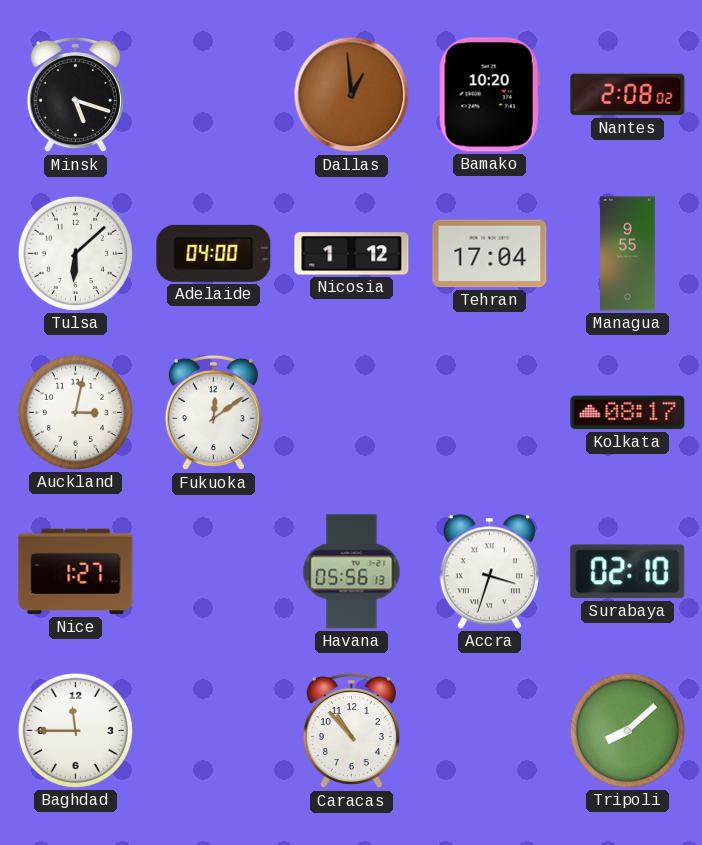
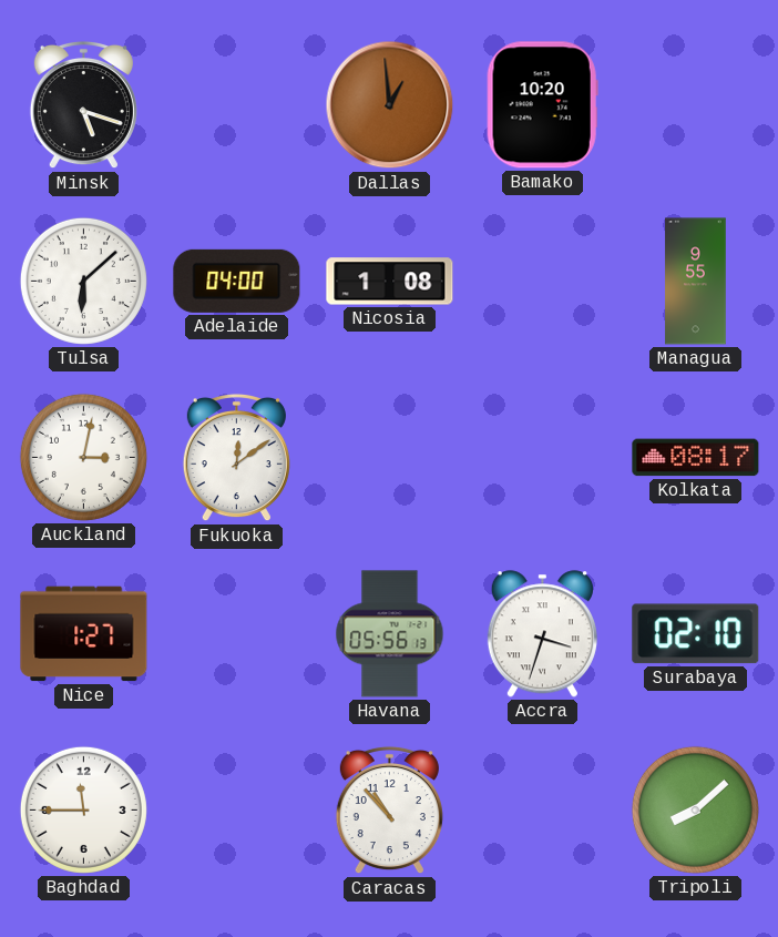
Nantes: 2:08 -> none (628, 95)
Nicosia: 1:12 -> 1:08 (390, 282)
Tehran: 17:04 -> none (490, 254)
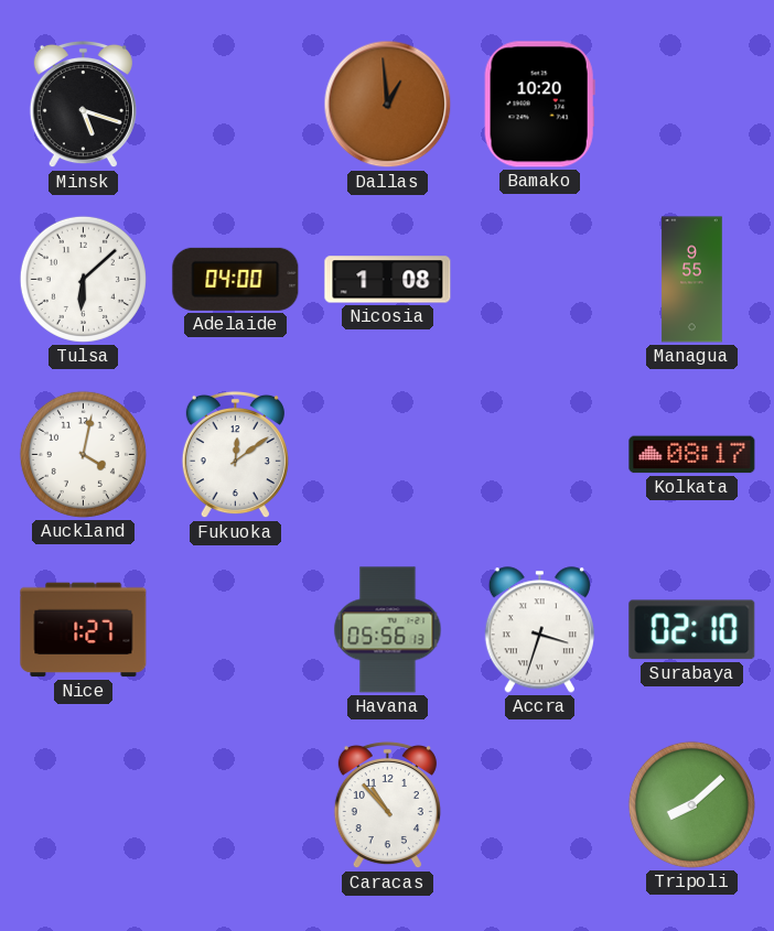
Auckland: 3:02 -> 4:02 (83, 454)
Baghdad: 11:45 -> none (83, 809)
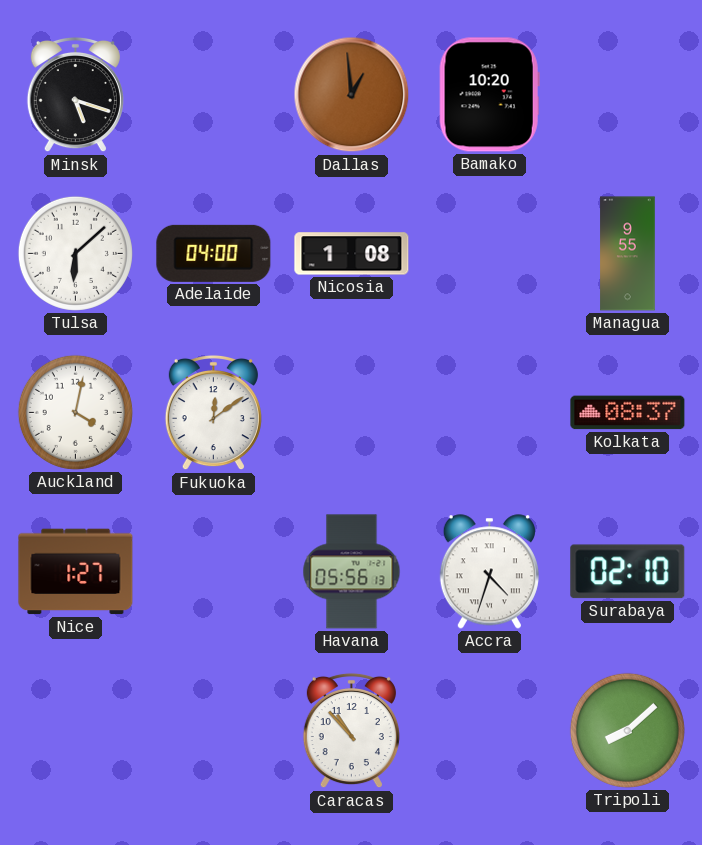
Kolkata: 08:17 -> 08:37 (628, 413)
Accra: 3:33 -> 4:33 (489, 572)
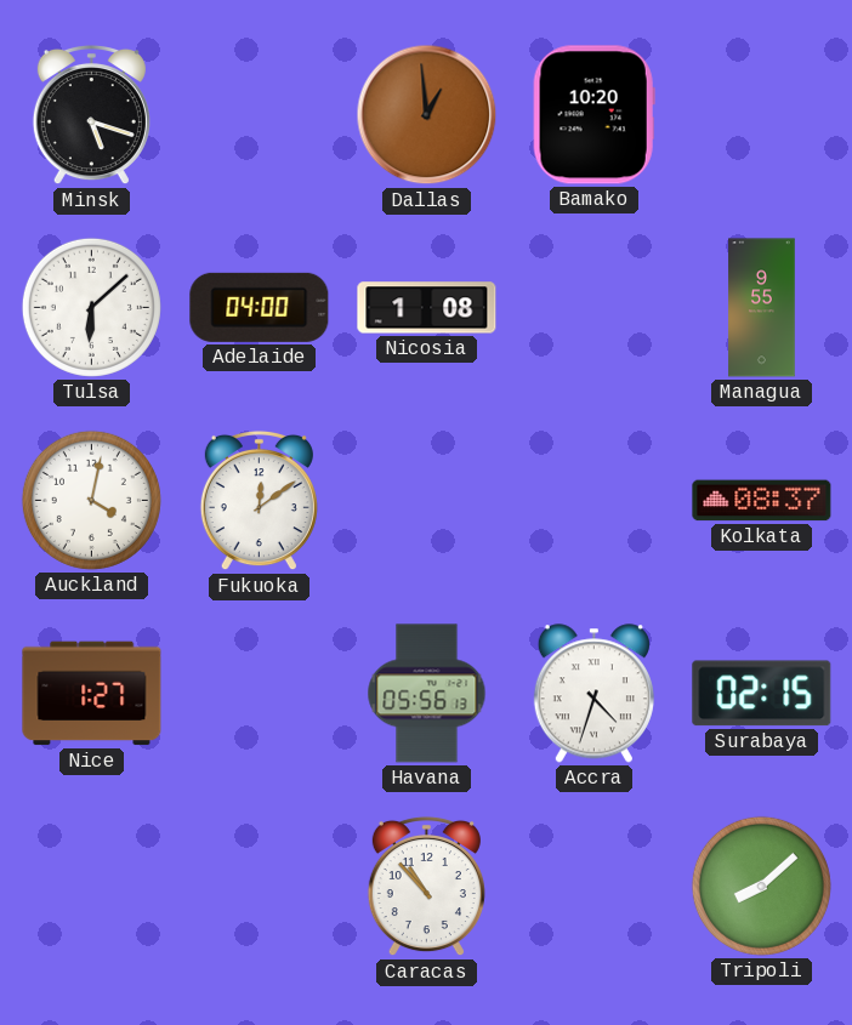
Surabaya: 02:10 -> 02:15 (762, 694)
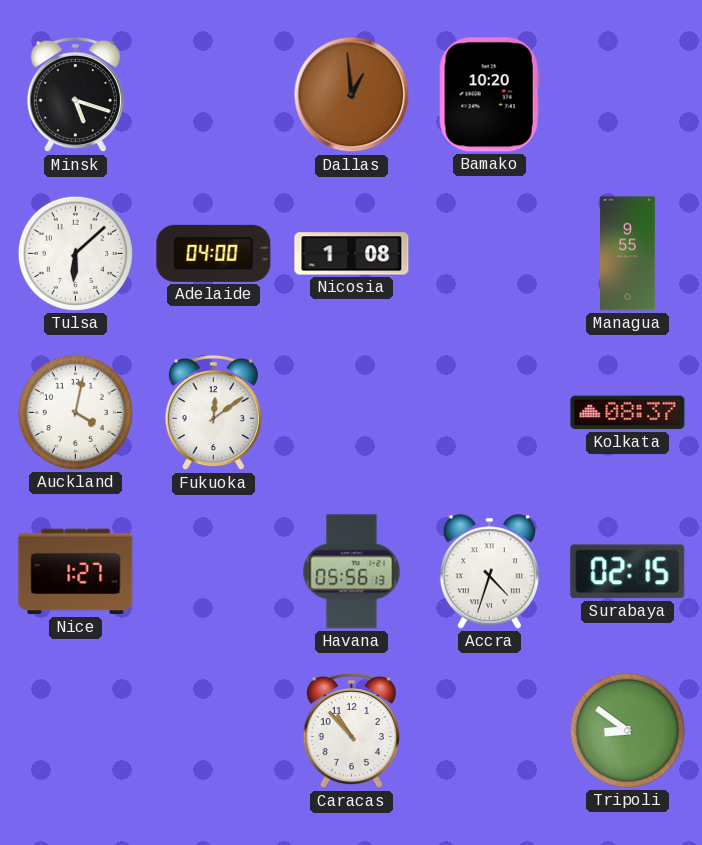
Tripoli: 8:08 -> 8:51 (627, 730)
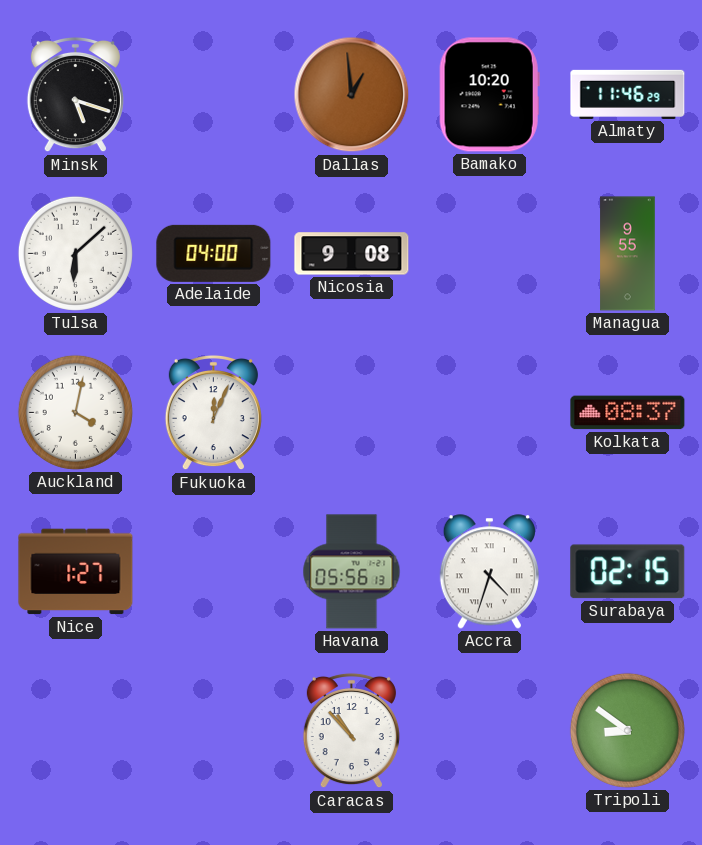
Almaty: none -> 11:46 (628, 94)
Nicosia: 1:08 -> 9:08 (352, 254)
Fukuoka: 12:09 -> 12:04 (213, 413)
